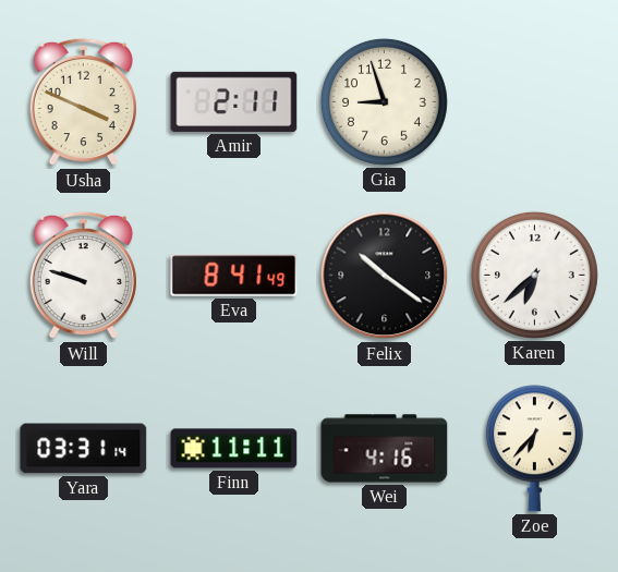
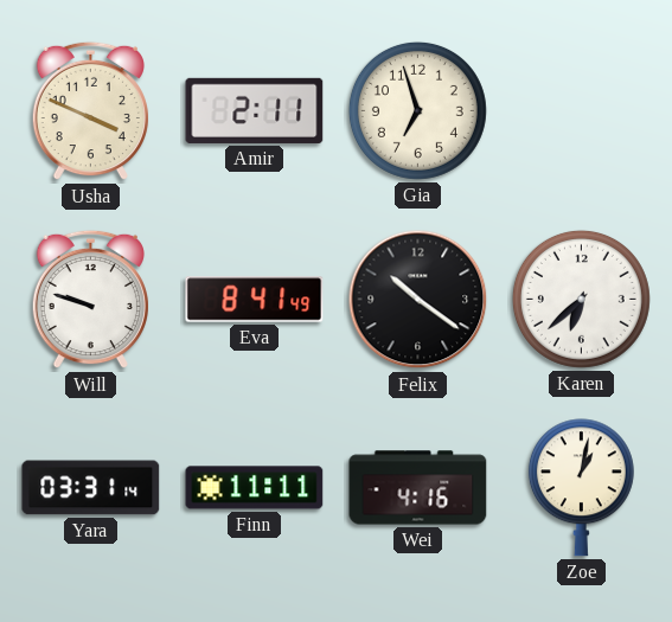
Gia: 8:57 -> 6:57 (417, 110)
Zoe: 6:37 -> 1:02 (581, 488)
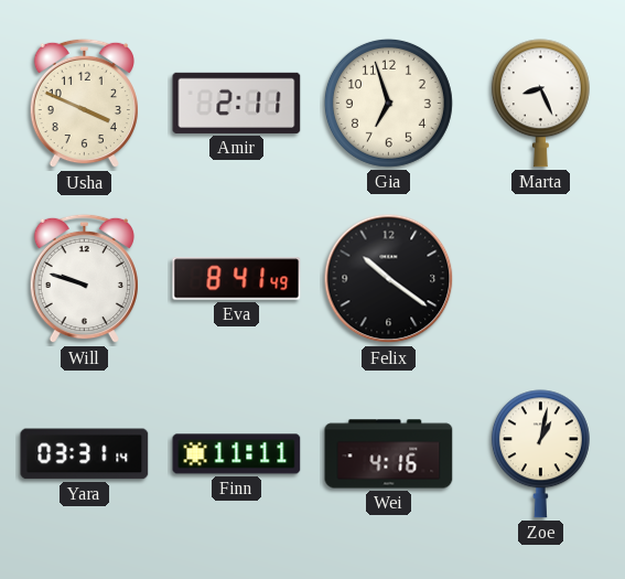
Marta: none -> 8:26 (540, 104)
Karen: 6:38 -> none (581, 299)
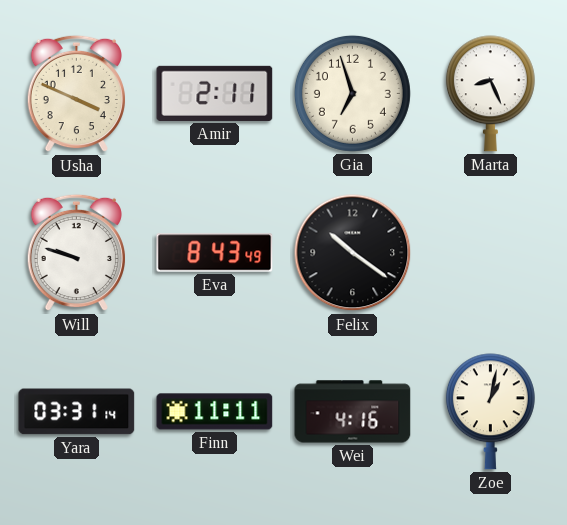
Eva: 8:41 -> 8:43 (215, 253)
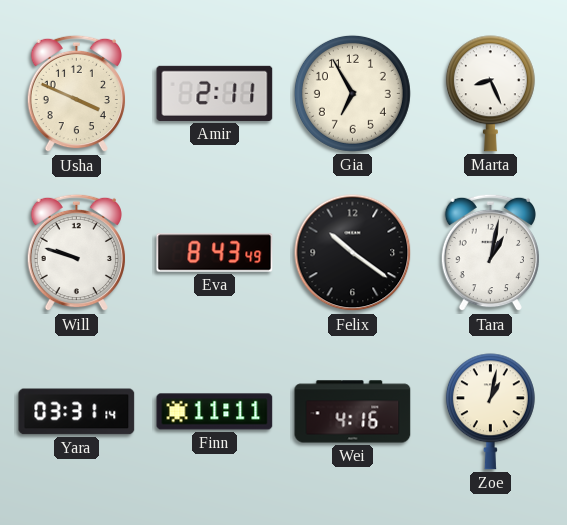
Gia: 6:57 -> 6:55 (352, 93)
Tara: none -> 1:02 (490, 253)
